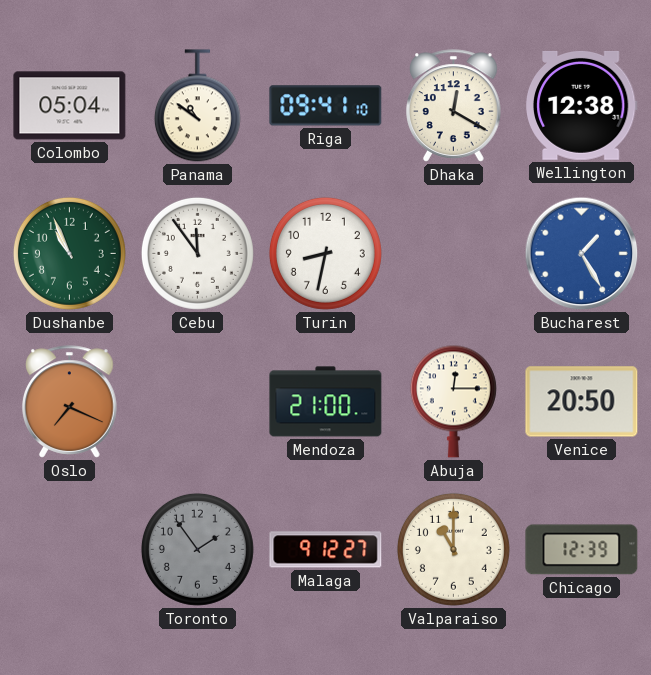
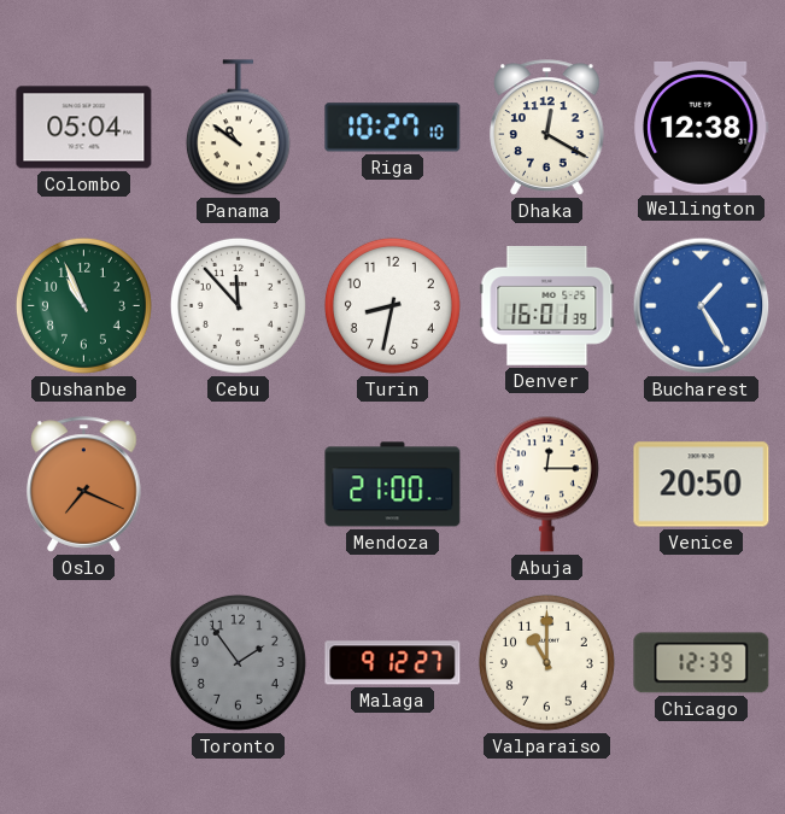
Riga: 09:41 -> 10:27 (393, 128)
Cebu: 11:54 -> 11:53 (238, 305)
Denver: none -> 16:01 (547, 305)
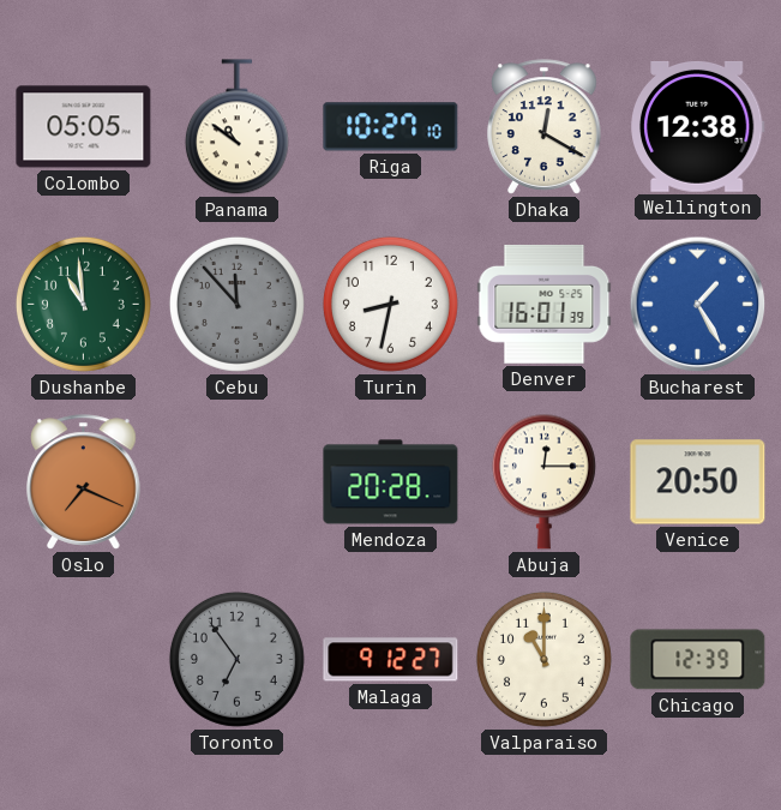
Colombo: 05:04 -> 05:05 (84, 127)
Dushanbe: 10:56 -> 10:59 (83, 304)
Cebu dial: white -> grey (236, 304)
Mendoza: 21:00 -> 20:28 (391, 482)
Toronto: 1:54 -> 6:54 (236, 659)
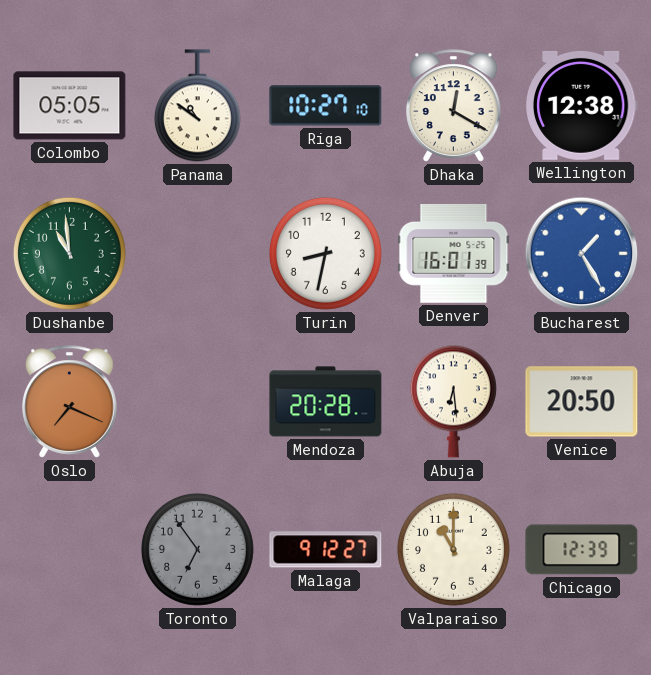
Cebu: 11:53 -> none (236, 304)
Abuja: 12:15 -> 6:29 (453, 401)
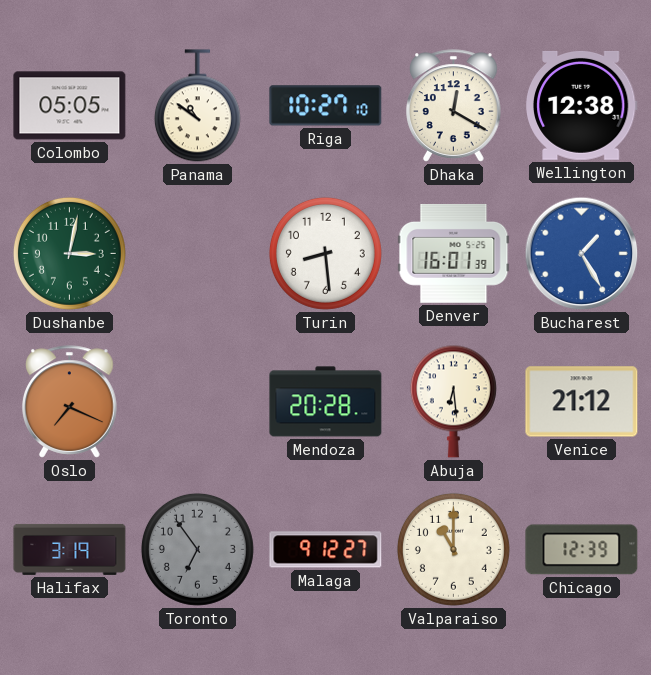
Dushanbe: 10:59 -> 3:02 (69, 253)
Turin: 8:32 -> 8:29 (325, 253)
Venice: 20:50 -> 21:12 (582, 402)
Halifax: none -> 3:19 (70, 549)
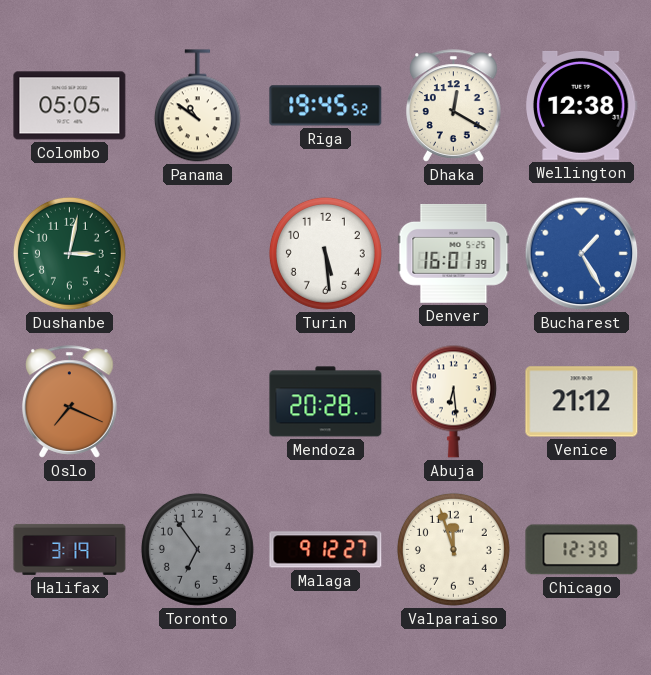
Riga: 10:27 -> 19:45 (326, 106)
Turin: 8:29 -> 5:29 (325, 253)
Valparaiso: 11:00 -> 11:57 (453, 549)
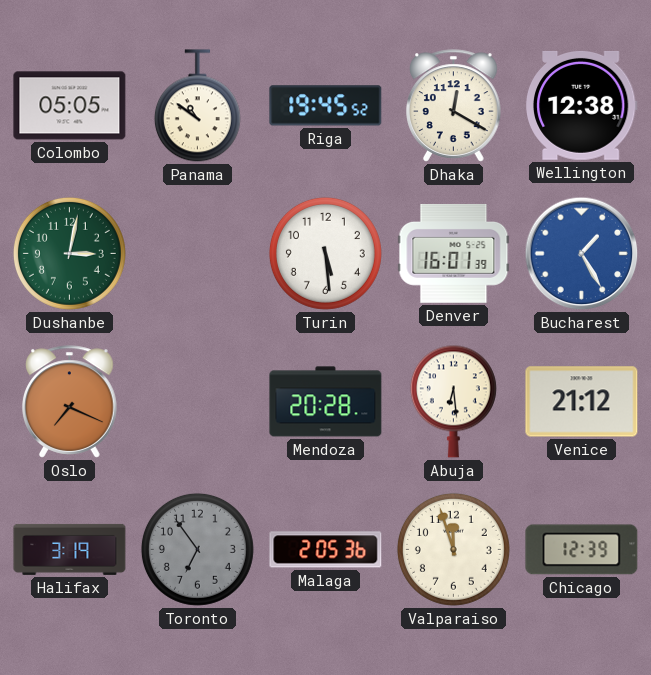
Malaga: 9:12 -> 2:05 (326, 550)
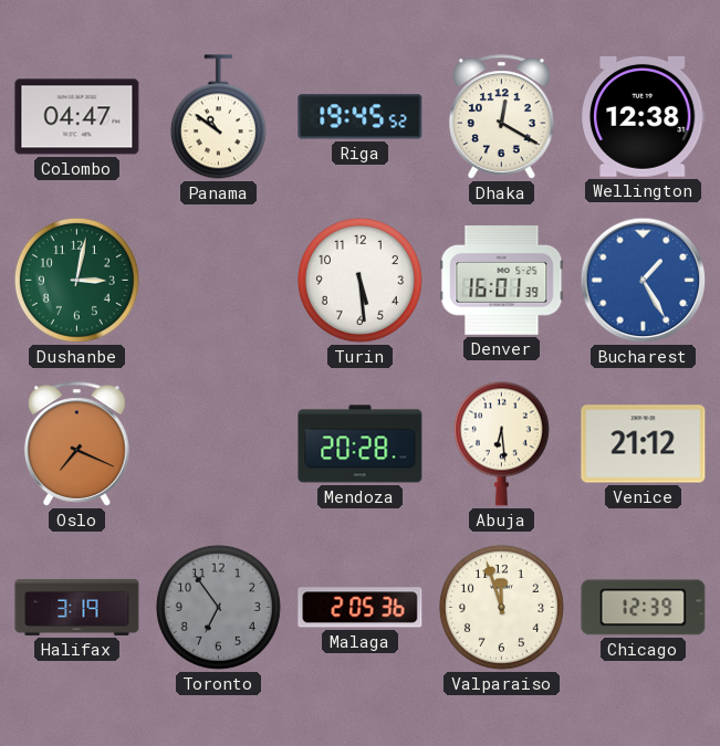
Colombo: 05:05 -> 04:47 (77, 117)
